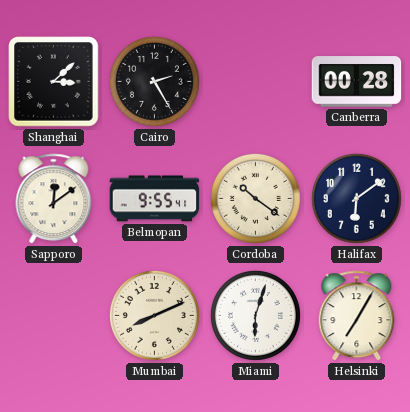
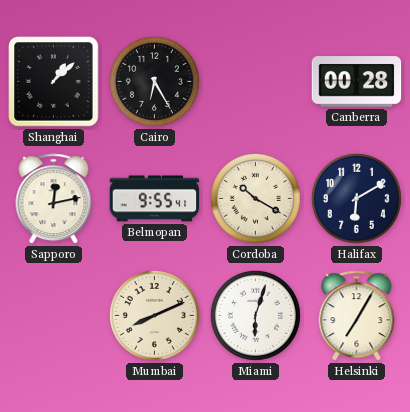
Shanghai: 3:08 -> 1:08 (54, 82)
Cairo: 2:25 -> 6:25 (154, 81)
Sapporo: 12:09 -> 12:13 (54, 199)
Cordoba: 10:21 -> 10:20 (255, 198)
Halifax: 6:09 -> 6:10 (356, 198)
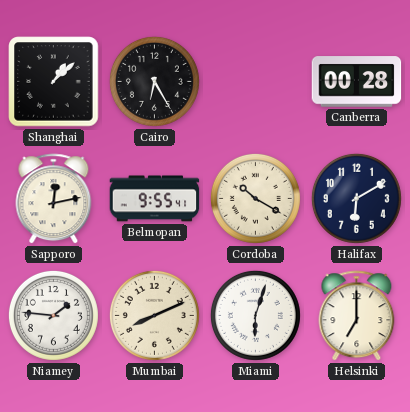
Niamey: none -> 1:46 (53, 315)
Helsinki: 7:05 -> 7:00 (357, 316)
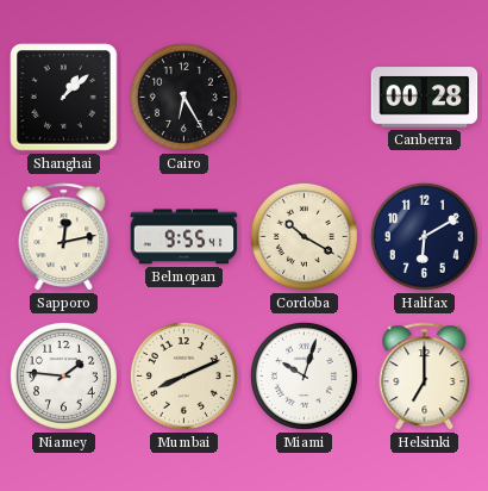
Miami: 6:03 -> 10:03 (304, 375)
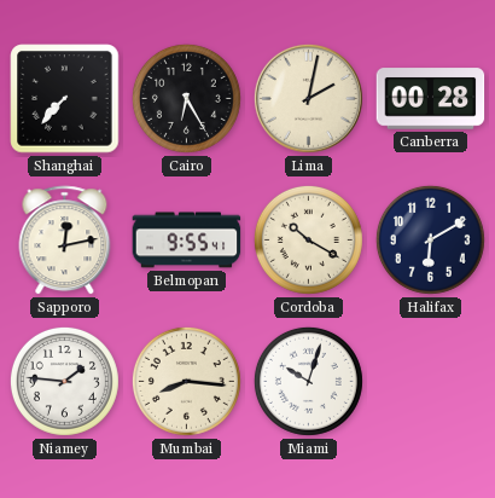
Shanghai: 1:08 -> 7:37 (65, 99)
Lima: none -> 2:02 (308, 98)
Mumbai: 8:11 -> 8:16 (186, 381)
Helsinki: 7:00 -> none (425, 377)
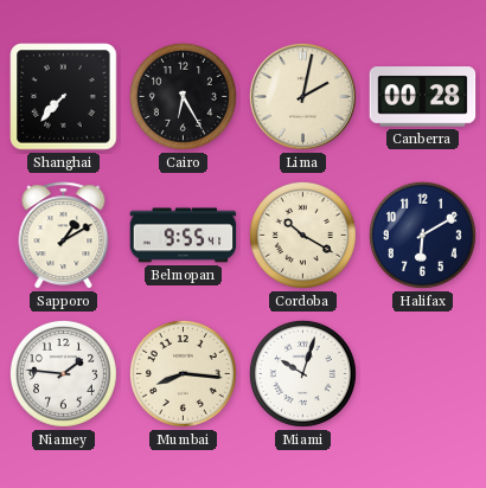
Sapporo: 12:13 -> 1:10 (64, 236)
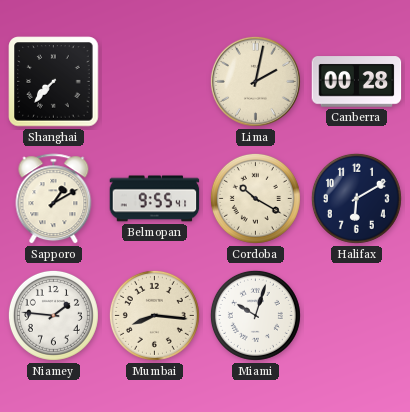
Cairo: 6:25 -> none (183, 96)
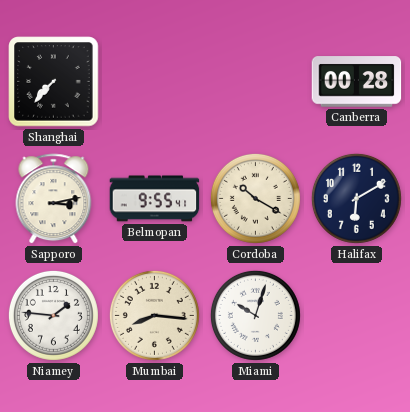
Lima: 2:02 -> none (255, 81)
Sapporo: 1:10 -> 3:13 (54, 199)
